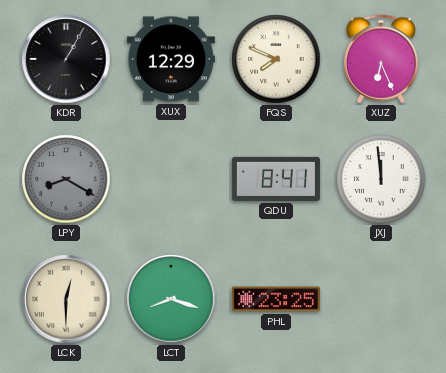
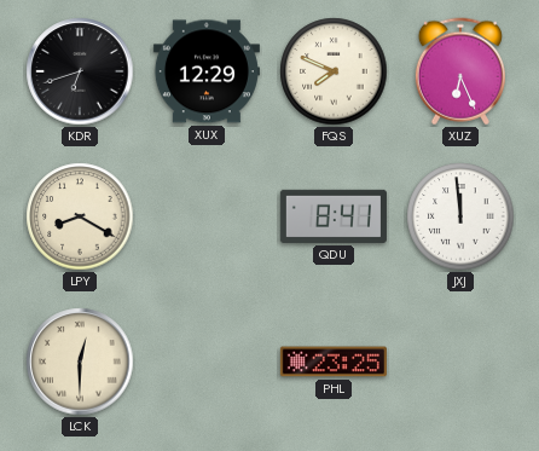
KDR: 1:05 -> 6:42 (80, 71)
LPY dial: grey -> cream (80, 216)
LCT: 8:18 -> none (171, 299)
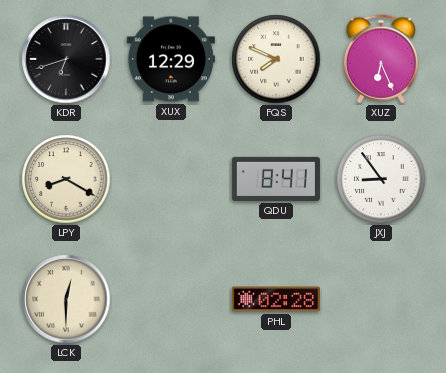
JXJ: 11:59 -> 8:54 (381, 179)
PHL: 23:25 -> 02:28 (276, 299)
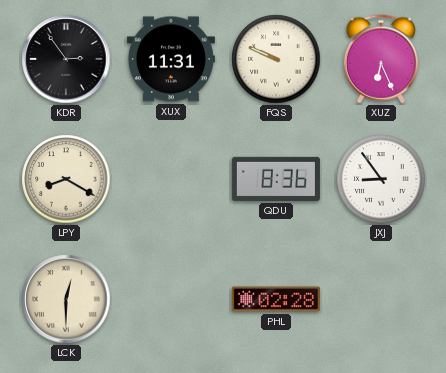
KDR: 6:42 -> 2:54 (66, 59)
XUX: 12:29 -> 11:31 (171, 59)
FQS: 7:49 -> 9:49 (276, 59)
QDU: 8:41 -> 8:36 (276, 179)
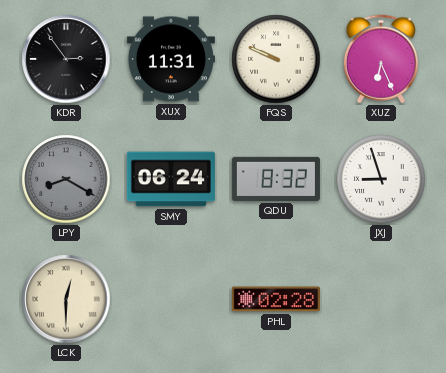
LPY dial: cream -> grey (66, 179)
SMY: none -> 06:24 (171, 179)
QDU: 8:36 -> 8:32 (276, 179)
JXJ: 8:54 -> 8:57 (381, 179)
